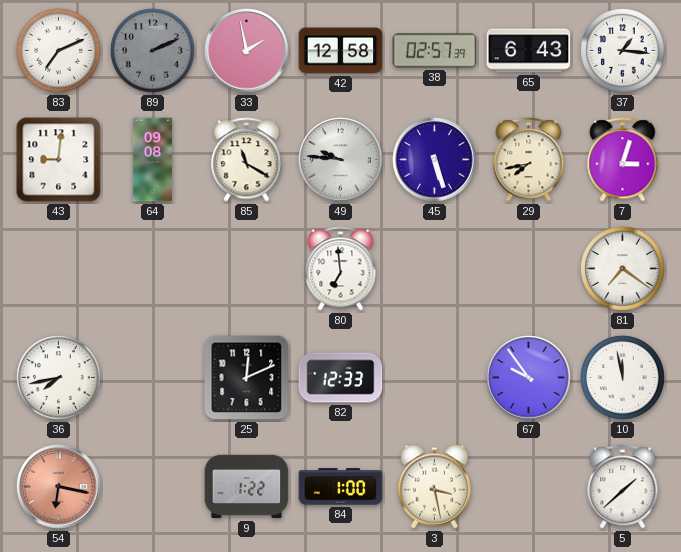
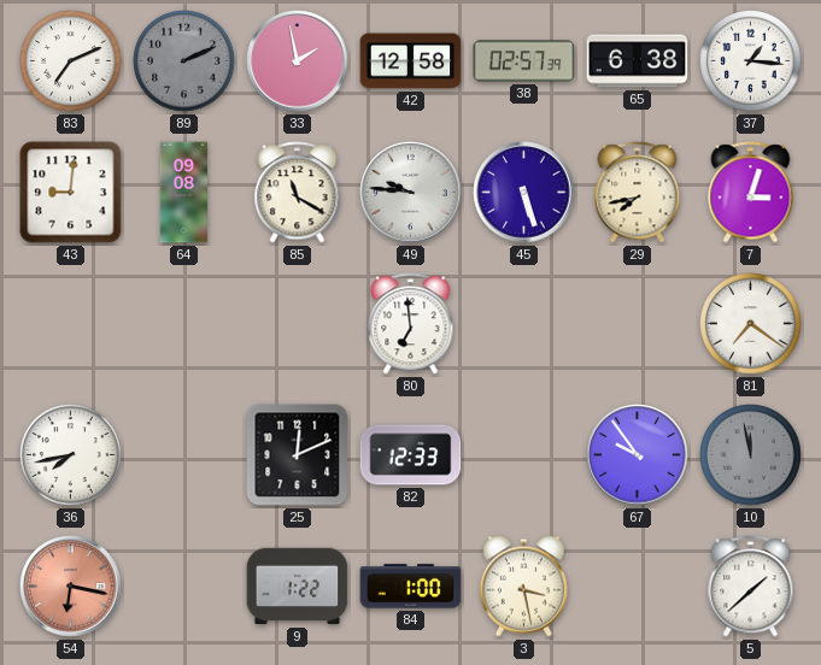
65: 6:43 -> 6:38 (638, 61)
10 dial: white -> grey (751, 455)
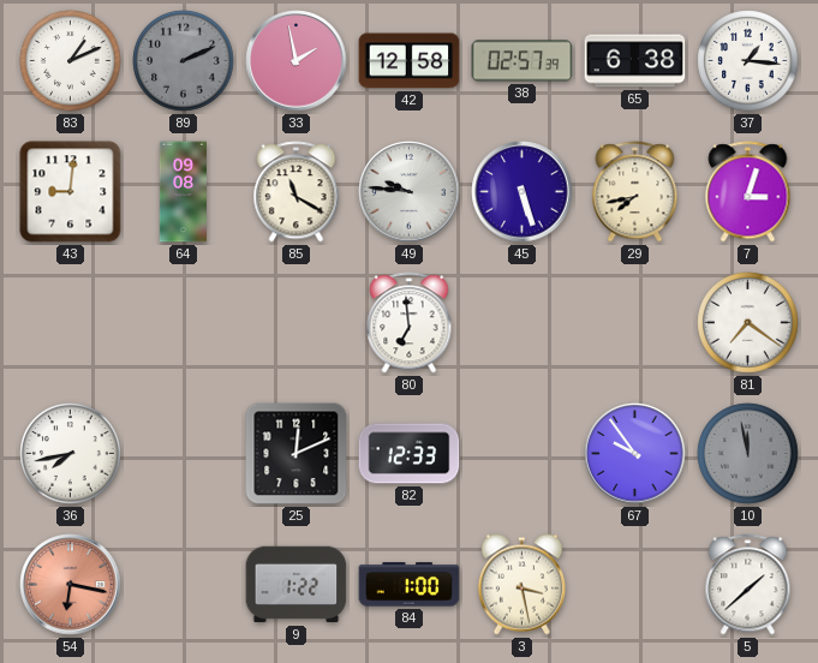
83: 7:11 -> 1:11 (71, 61)
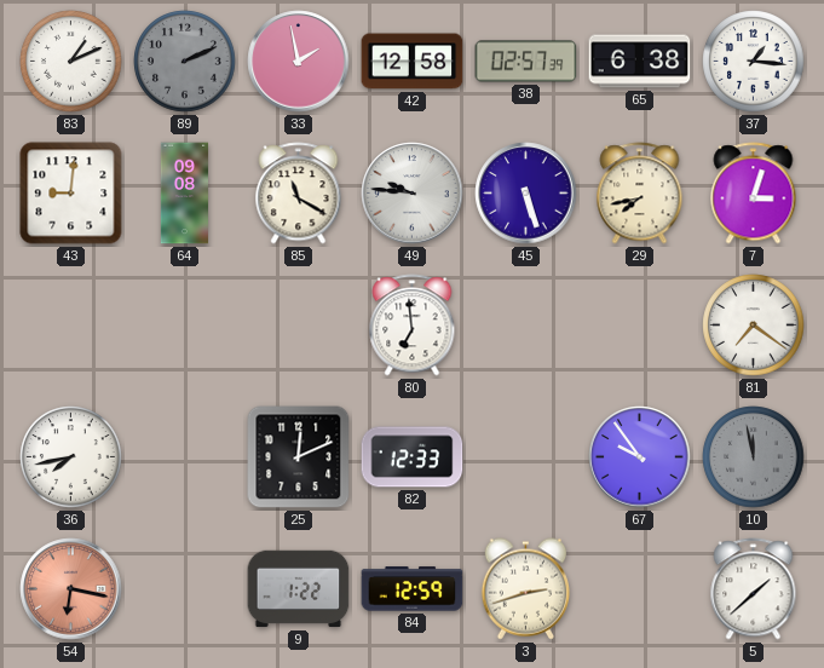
84: 1:00 -> 12:59 (413, 589)
3: 3:28 -> 2:42 (525, 589)
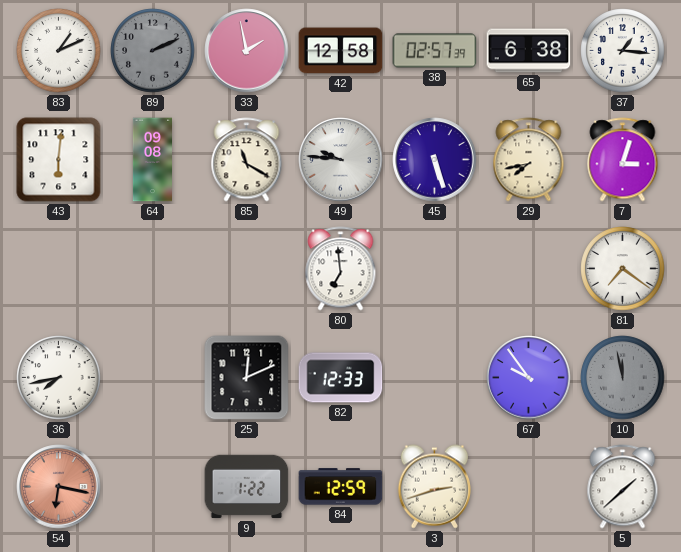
43: 9:01 -> 6:01 (59, 160)
